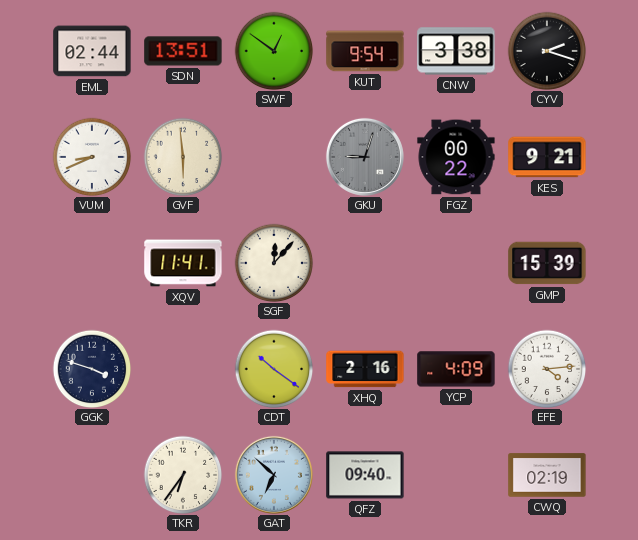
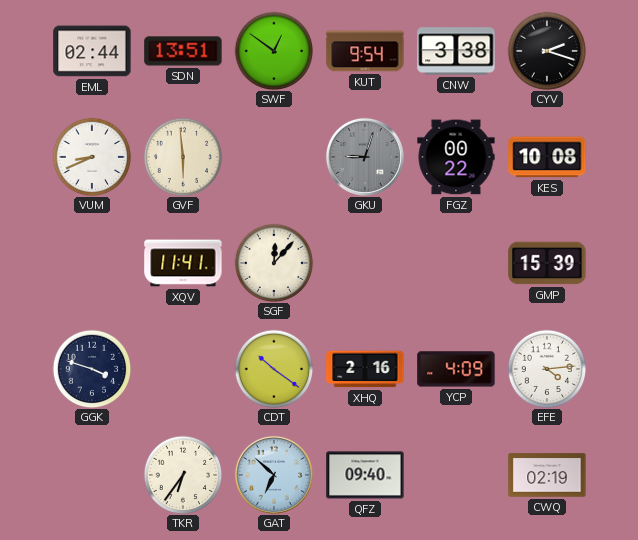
KES: 9:21 -> 10:08 (547, 157)
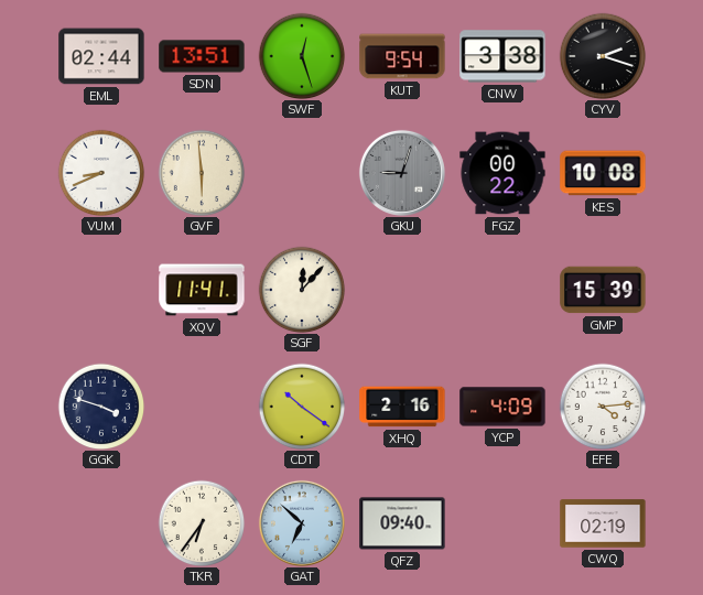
SWF: 12:51 -> 12:27 (302, 56)
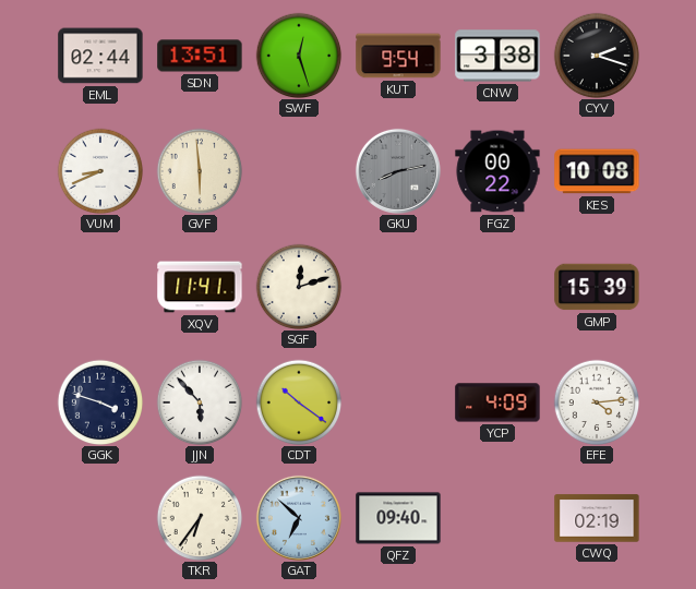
GKU: 9:03 -> 8:13 (398, 171)
SGF: 12:07 -> 12:12 (299, 287)
JJN: none -> 5:53 (200, 402)
XHQ: 2:16 -> none (402, 407)
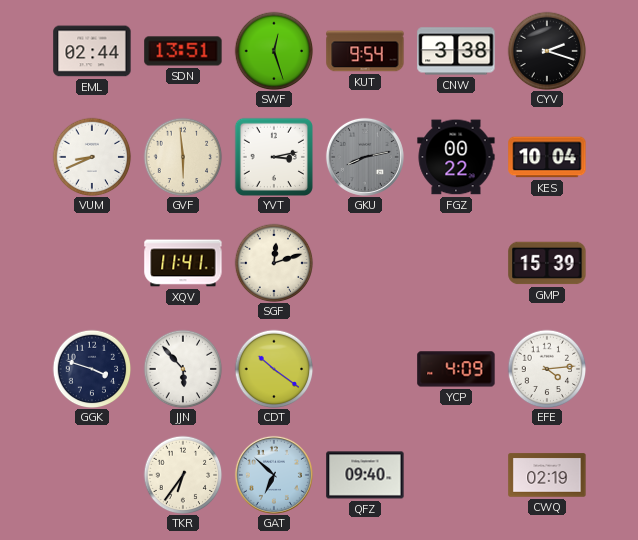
YVT: none -> 3:13 (274, 157)
KES: 10:08 -> 10:04 (547, 157)
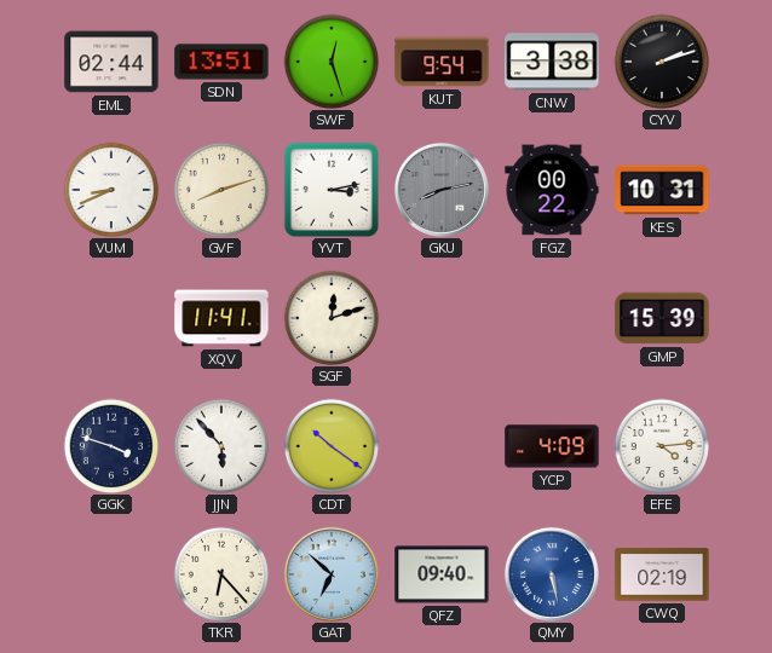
CYV: 2:18 -> 2:12 (662, 62)
GVF: 5:59 -> 8:12 (221, 190)
KES: 10:04 -> 10:31 (662, 190)
TKR: 6:36 -> 6:23 (221, 574)
QMY: none -> 5:28 (552, 574)
